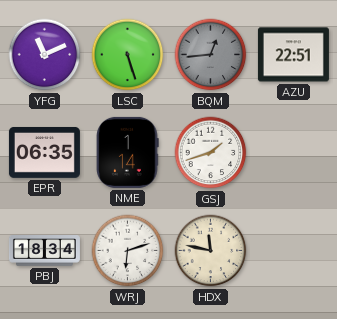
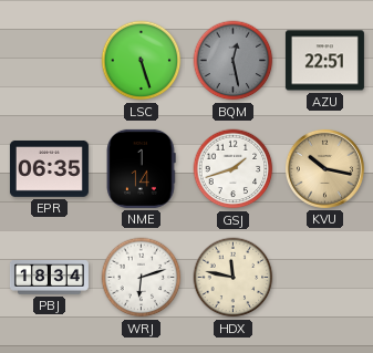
YFG: 11:11 -> none (45, 55)
BQM: 12:44 -> 12:28 (234, 61)
KVU: none -> 10:17 (324, 168)
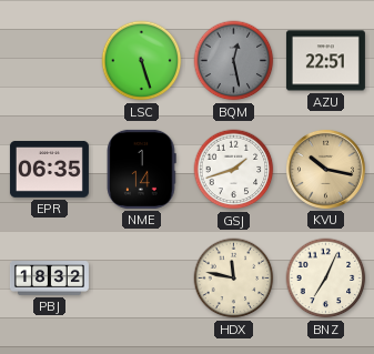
PBJ: 18:34 -> 18:32 (49, 279)
WRJ: 6:12 -> none (142, 278)
BNZ: none -> 7:04 (326, 279)
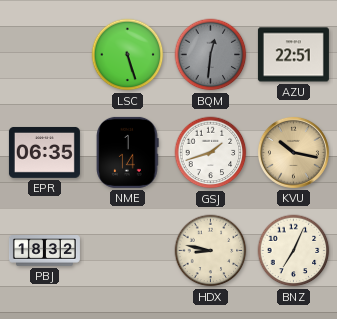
BQM: 12:28 -> 12:31 (211, 55)
HDX: 11:47 -> 8:47 (211, 251)
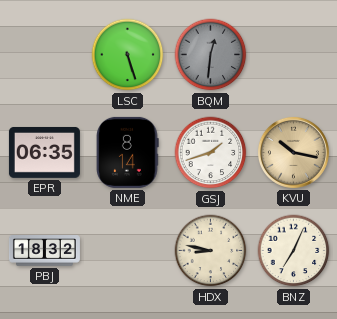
AZU: 22:51 -> none (293, 55)
NME: 1:14 -> 8:14 (127, 152)
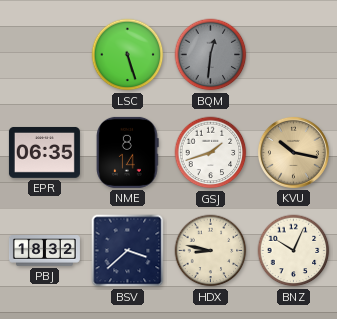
BSV: none -> 3:38 (128, 251)
BNZ: 7:04 -> 10:04 (294, 251)
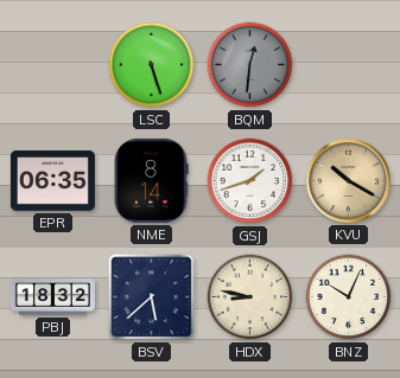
KVU: 10:17 -> 10:20 (348, 180)
BSV: 3:38 -> 5:38 (152, 297)
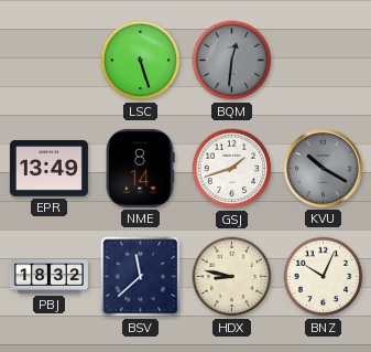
EPR: 06:35 -> 13:49 (48, 169)
KVU dial: champagne -> grey (323, 168)
BSV: 5:38 -> 11:38 (141, 277)
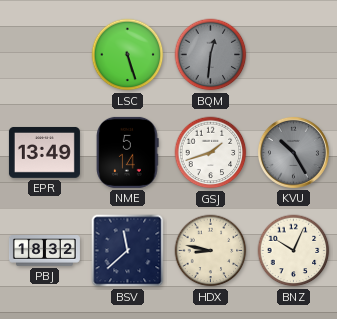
NME: 8:14 -> 5:14 (127, 152)
KVU: 10:20 -> 10:25 (293, 152)
